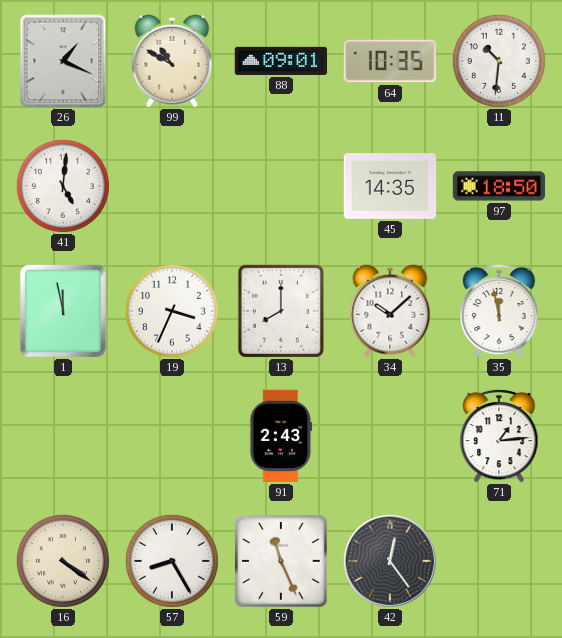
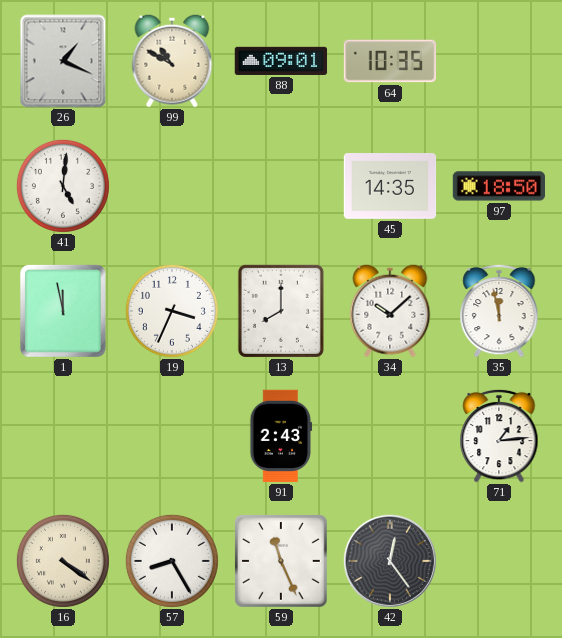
11: 10:31 -> none (499, 61)
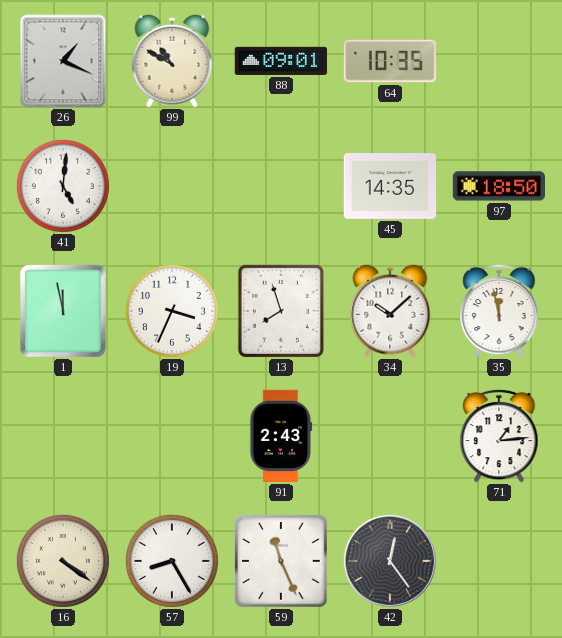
13: 8:00 -> 7:57 (281, 311)
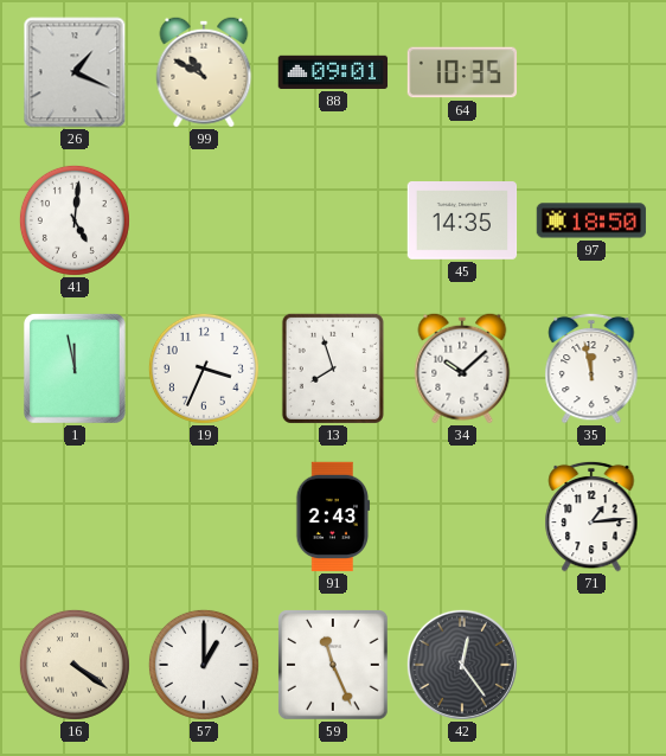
57: 8:25 -> 1:00 (204, 665)
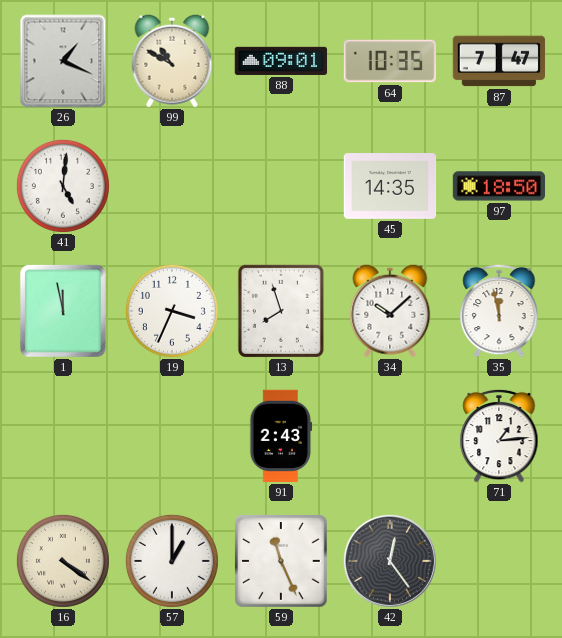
87: none -> 7:47 (499, 61)
